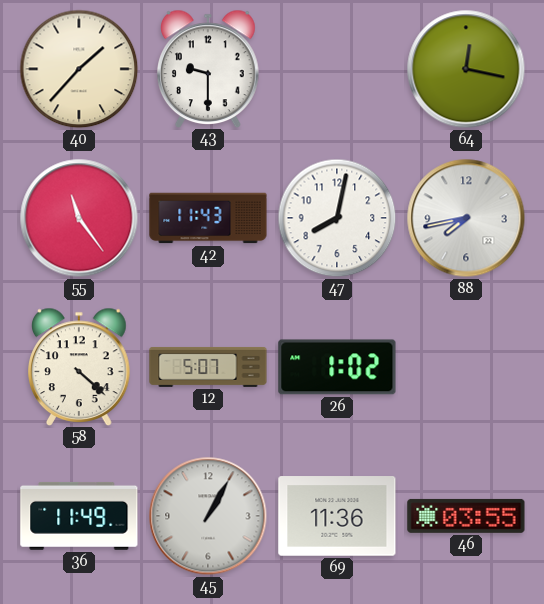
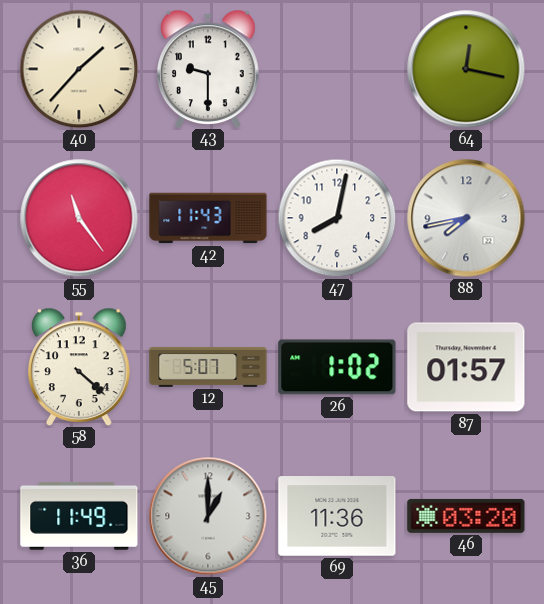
87: none -> 01:57 (466, 367)
45: 1:05 -> 1:00 (208, 516)
46: 03:55 -> 03:20 (466, 516)
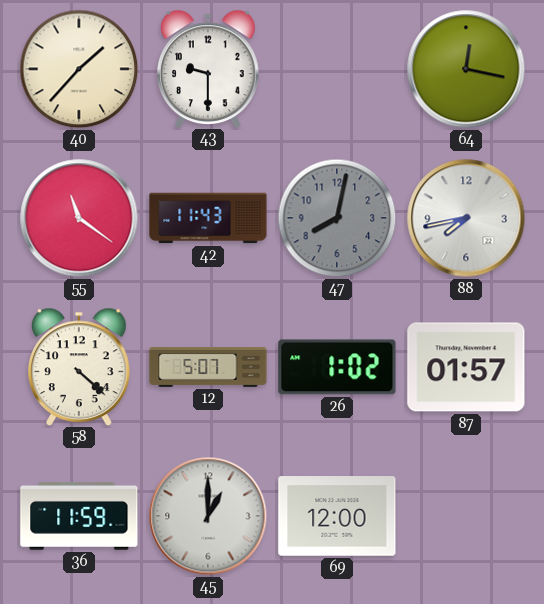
55: 11:24 -> 11:21 (79, 218)
47 dial: white -> grey (337, 218)
36: 11:49 -> 11:59 (79, 516)
69: 11:36 -> 12:00 (337, 516)
46: 03:20 -> none (466, 516)
